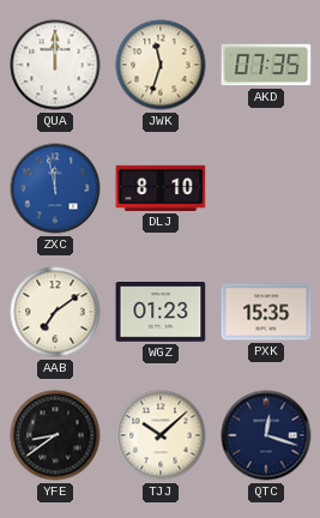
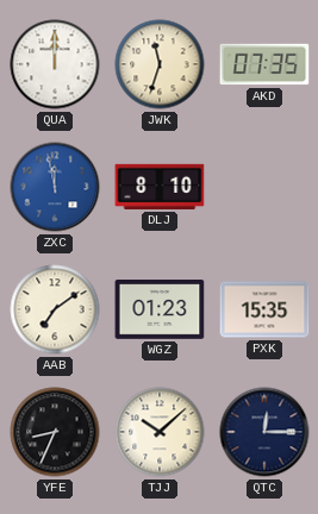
YFE: 8:39 -> 8:34 (55, 432)
QTC: 12:18 -> 12:15 (264, 432)
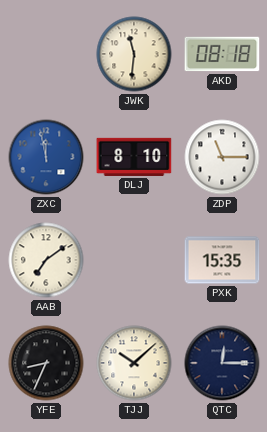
QUA: 12:00 -> none (55, 64)
JWK: 11:33 -> 11:31 (134, 54)
AKD: 07:35 -> 08:18 (222, 54)
ZDP: none -> 11:15 (222, 157)
WGZ: 01:23 -> none (160, 311)
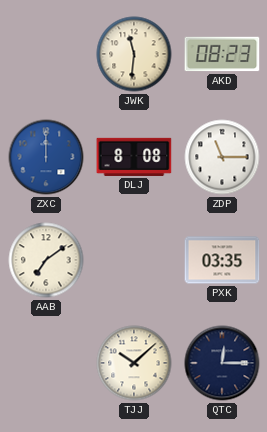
AKD: 08:18 -> 08:23 (222, 54)
ZXC: 11:58 -> 12:00 (46, 157)
DLJ: 8:10 -> 8:08 (134, 157)
PXK: 15:35 -> 03:35 (222, 260)
YFE: 8:34 -> none (46, 363)
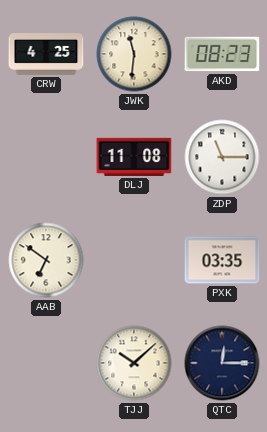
CRW: none -> 4:25 (46, 55)
ZXC: 12:00 -> none (46, 157)
DLJ: 8:08 -> 11:08 (134, 157)
AAB: 7:09 -> 6:51 (46, 260)
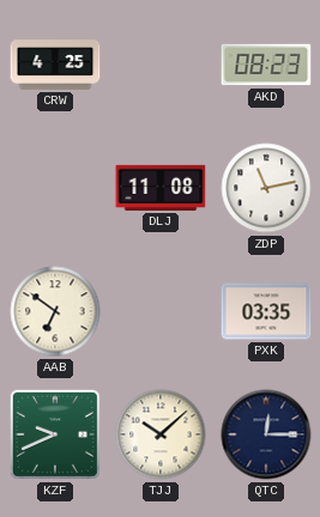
JWK: 11:31 -> none (134, 54)
ZDP: 11:15 -> 11:13 (266, 188)
KZF: none -> 9:41 (55, 434)
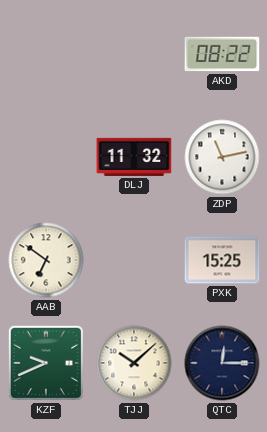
CRW: 4:25 -> none (55, 66)
AKD: 08:23 -> 08:22 (222, 54)
DLJ: 11:08 -> 11:32 (134, 157)
PXK: 03:35 -> 15:25 (222, 260)
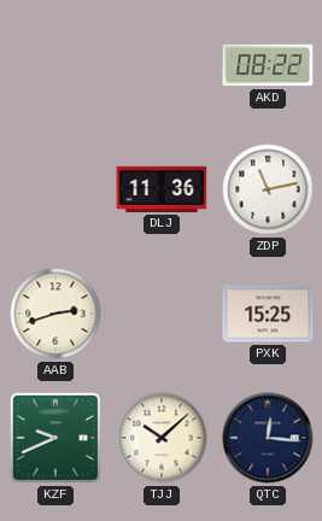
DLJ: 11:32 -> 11:36 (162, 189)
AAB: 6:51 -> 2:42 (55, 314)
QTC: 12:15 -> 12:16 (268, 438)
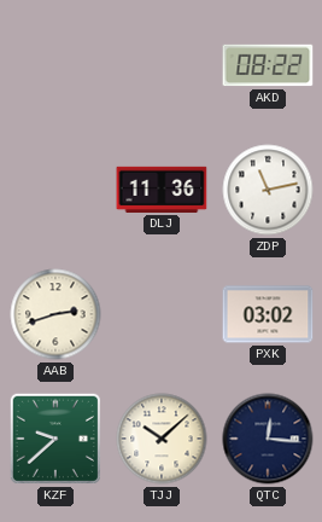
PXK: 15:25 -> 03:02 (268, 314)
KZF: 9:41 -> 9:38 (55, 439)
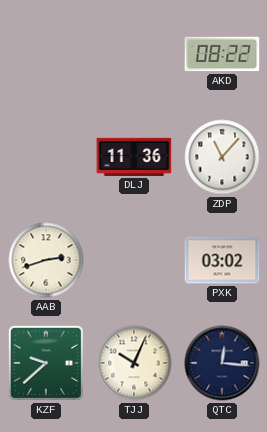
ZDP: 11:13 -> 11:07 (222, 157)
TJJ: 10:08 -> 10:04 (134, 363)
